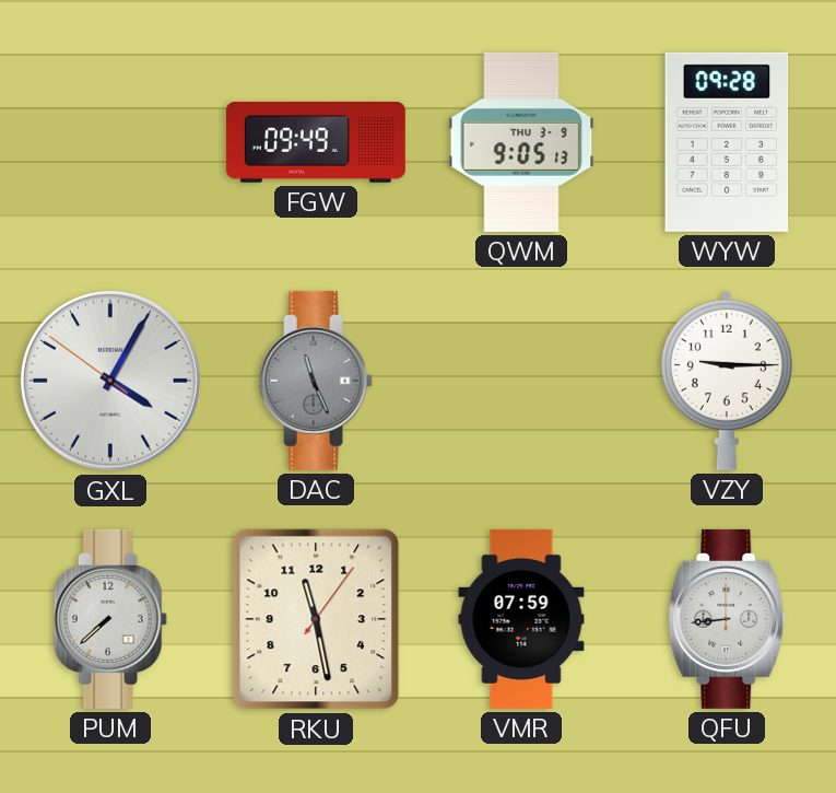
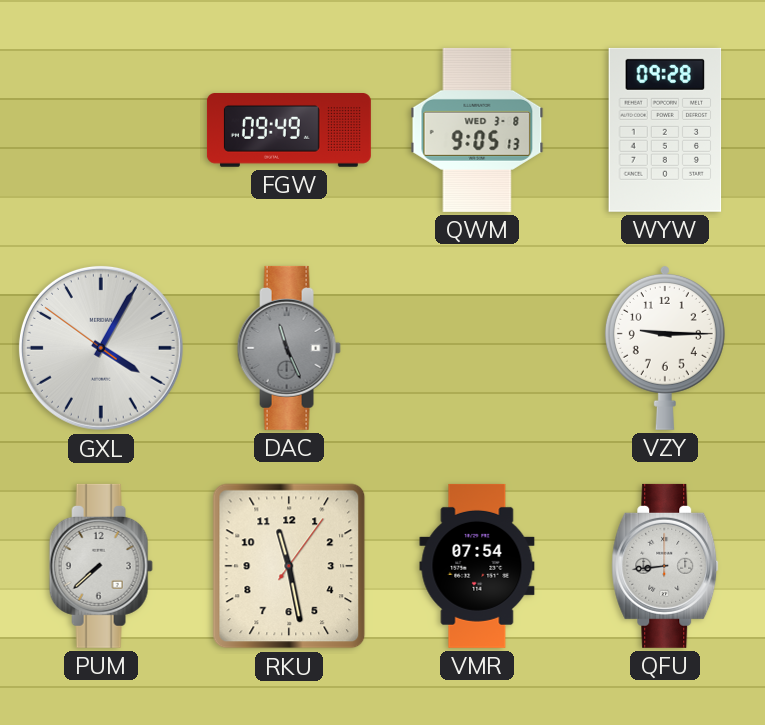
QWM date: THU 3-9 -> WED 3-8 (477, 130)
VMR: 07:59 -> 07:54 (477, 566)
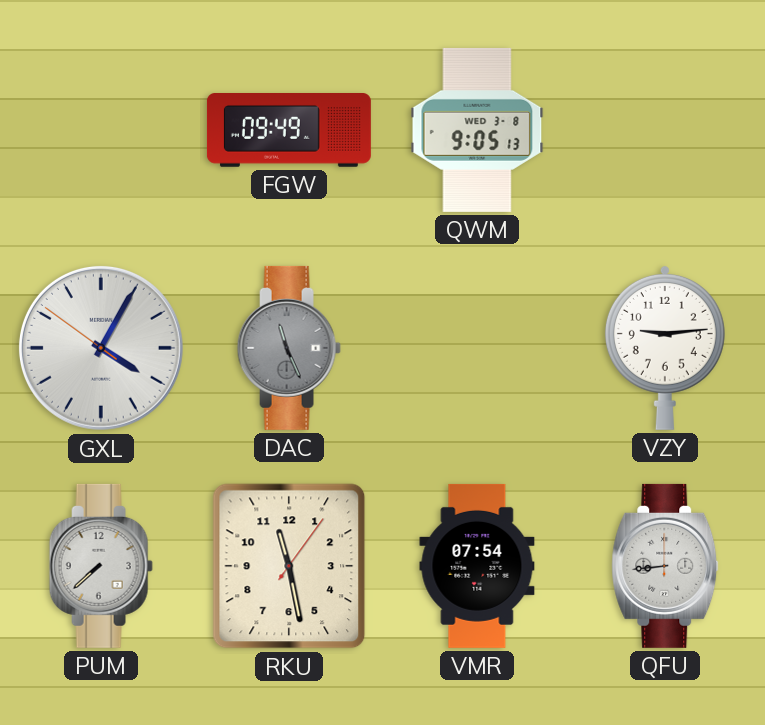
WYW: 09:28 -> none (665, 130)
VZY: 9:15 -> 9:14 (665, 347)
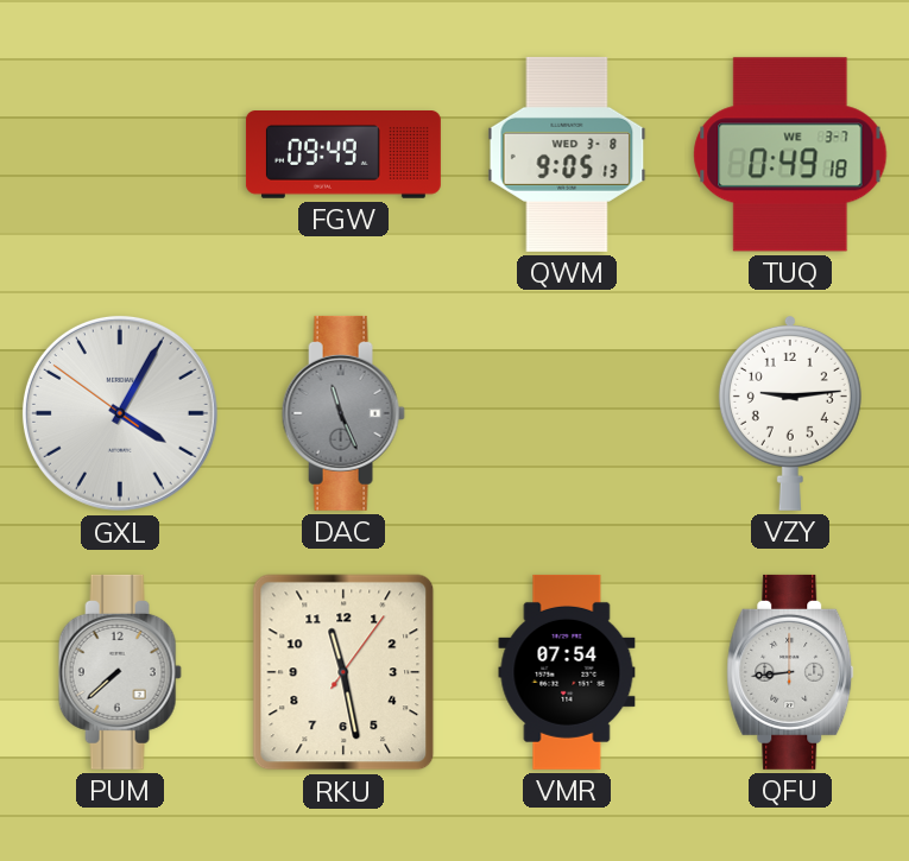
TUQ: none -> 0:49 (790, 154)
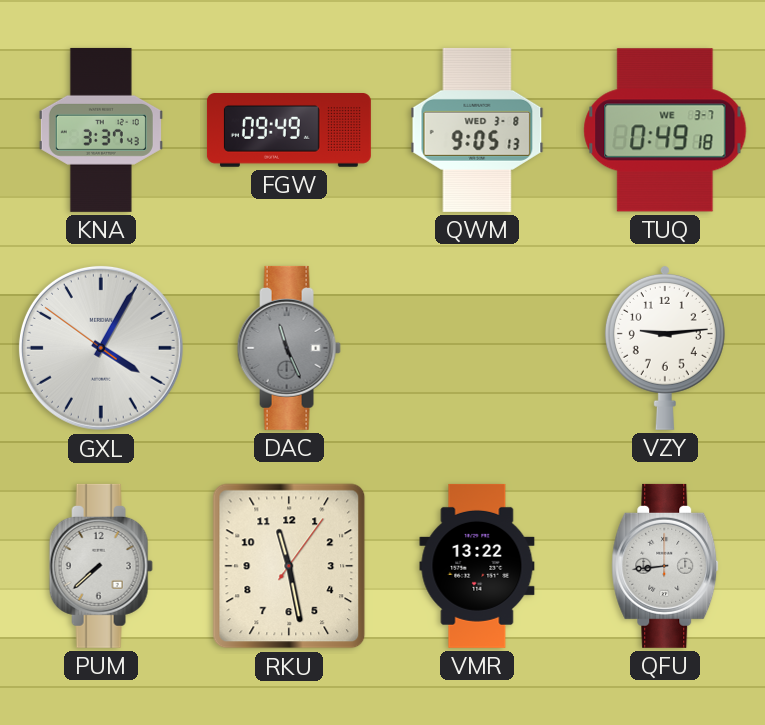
KNA: none -> 3:37 (101, 130)
VMR: 07:54 -> 13:22 (477, 566)
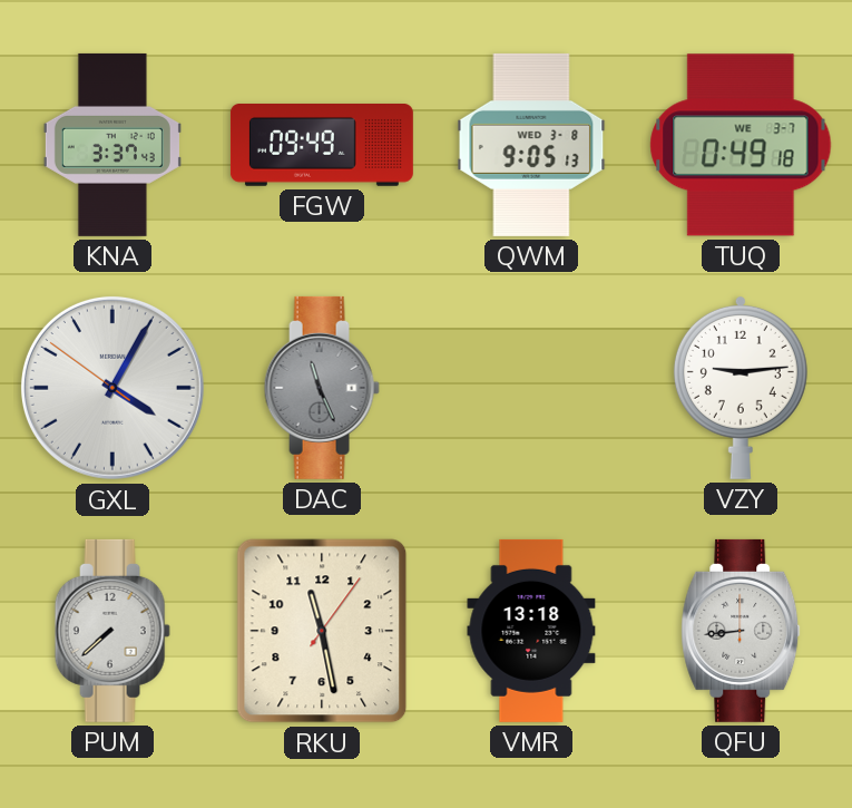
VMR: 13:22 -> 13:18 (531, 631)
